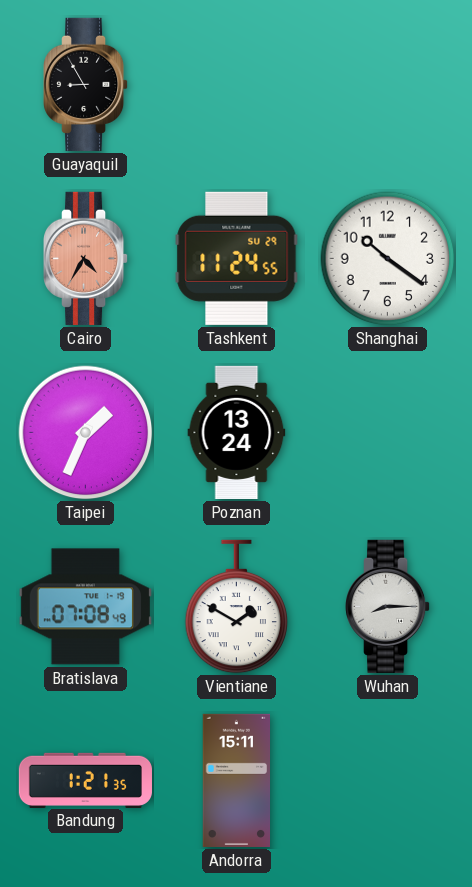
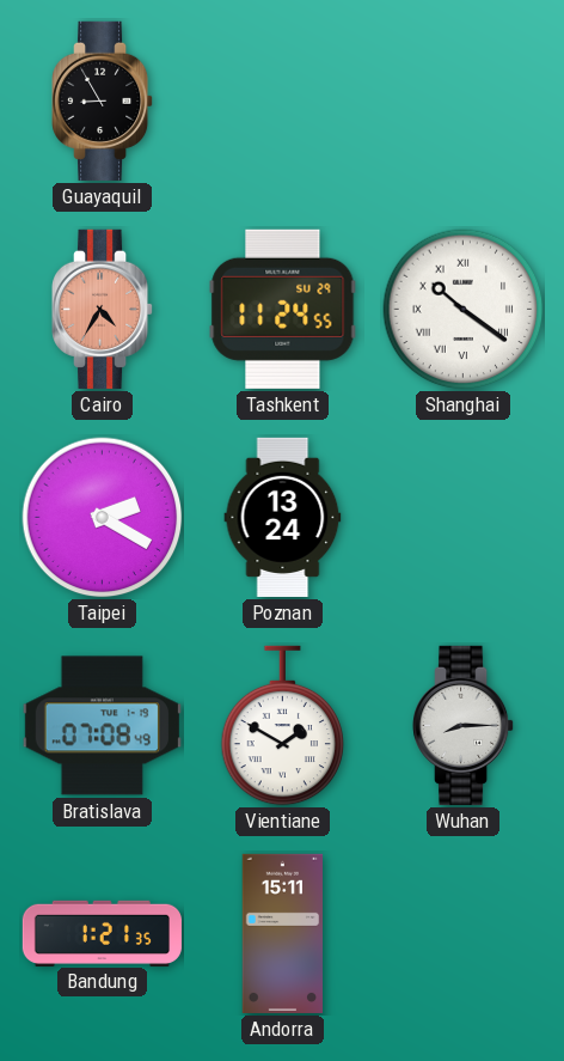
Shanghai numerals: Arabic -> Roman (464, 310)
Taipei: 1:34 -> 2:20 (103, 518)
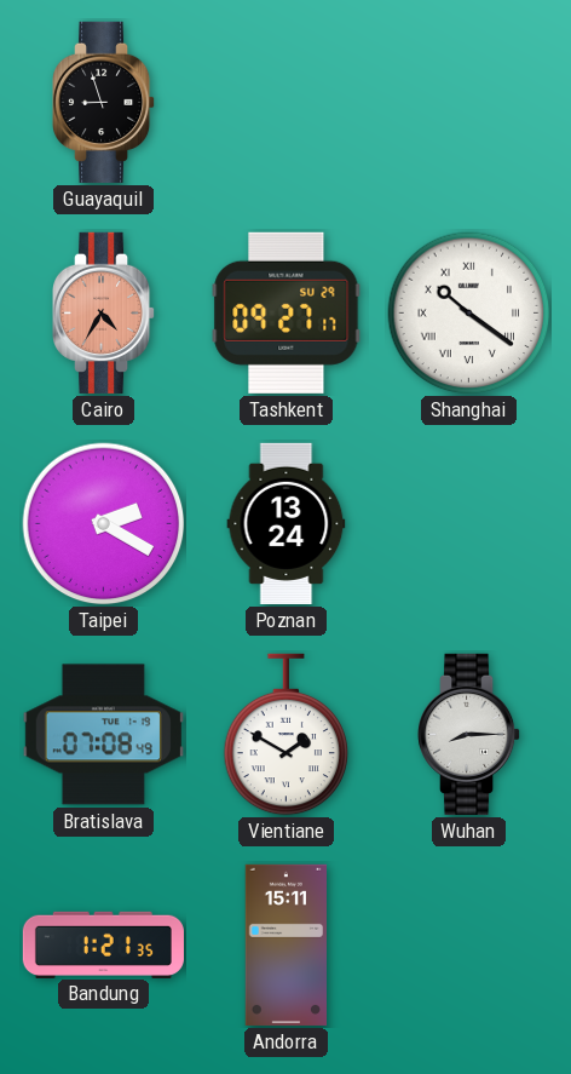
Guayaquil: 8:55 -> 8:57 (105, 102)
Tashkent: 11:24 -> 09:27 (287, 312)
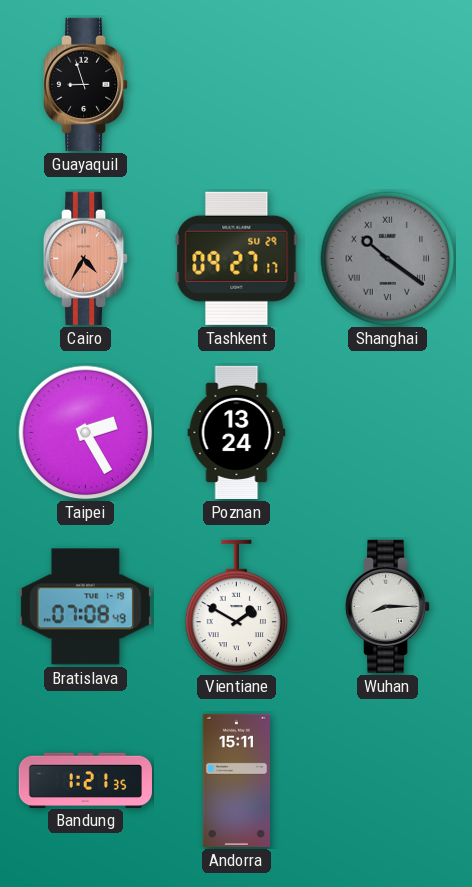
Shanghai dial: white -> grey (388, 259)
Taipei: 2:20 -> 2:25 (86, 433)
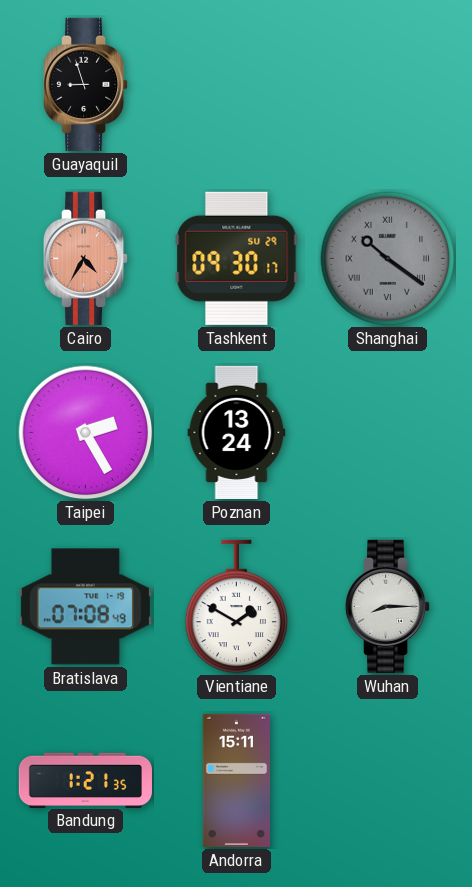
Tashkent: 09:27 -> 09:30 (237, 258)
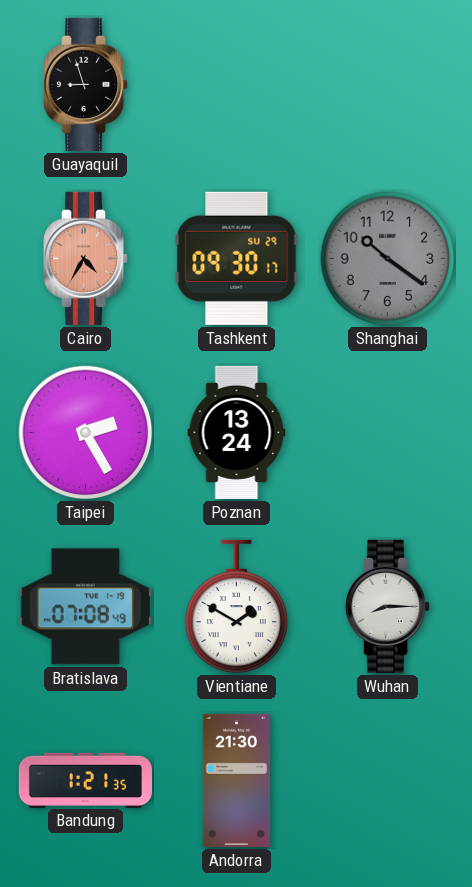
Shanghai numerals: Roman -> Arabic (388, 259)
Andorra: 15:11 -> 21:30 (237, 780)
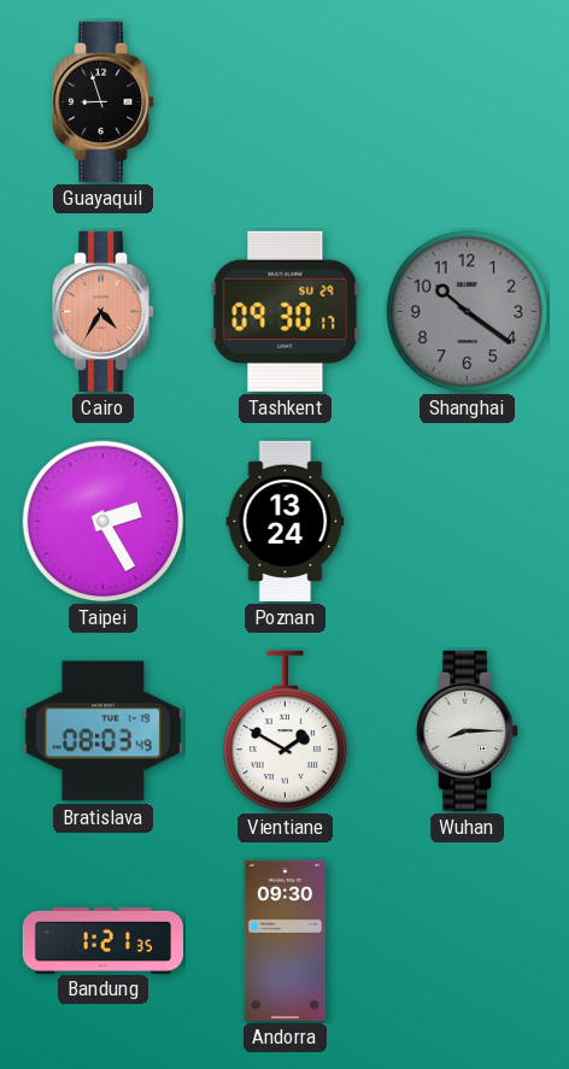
Bratislava: 07:08 -> 08:03 (102, 732)
Andorra: 21:30 -> 09:30 (286, 940)
